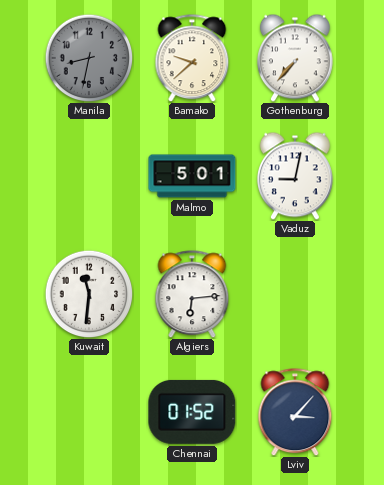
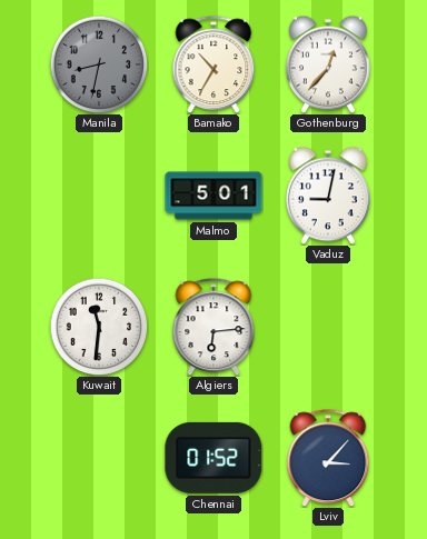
Bamako: 9:38 -> 10:35 (213, 64)
Gothenburg: 7:37 -> 12:37 (328, 64)
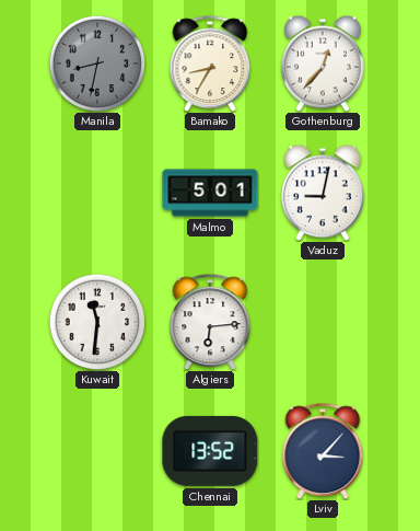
Bamako: 10:35 -> 8:35 (210, 64)
Chennai: 01:52 -> 13:52 (210, 451)
